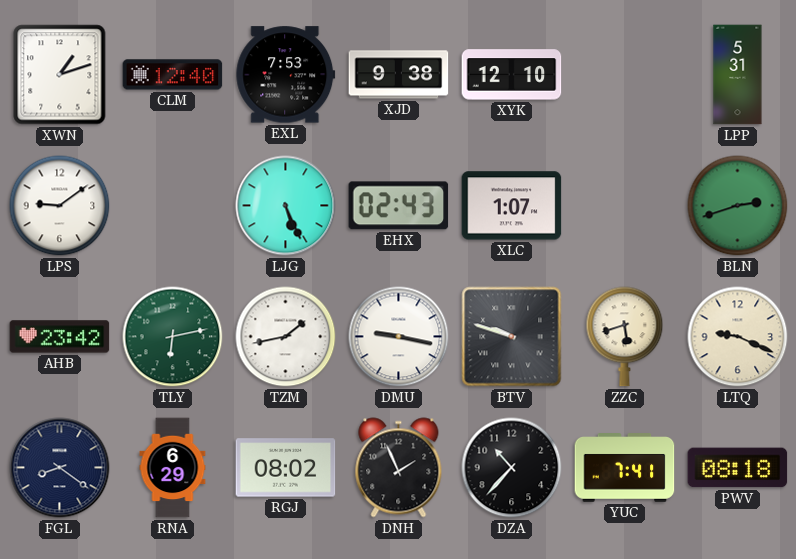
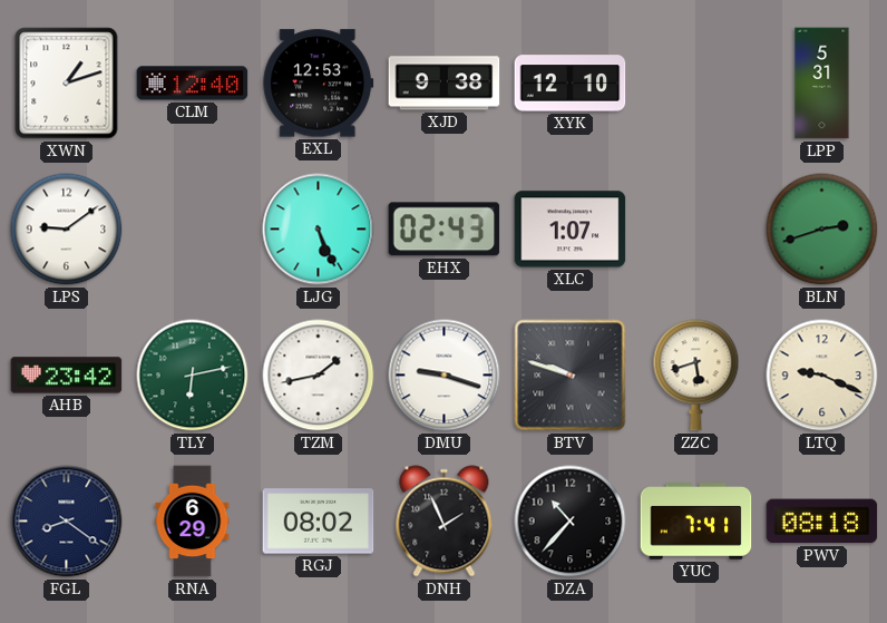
EXL: 7:53 -> 12:53 (319, 84)
DMU: 9:17 -> 9:18 (445, 376)
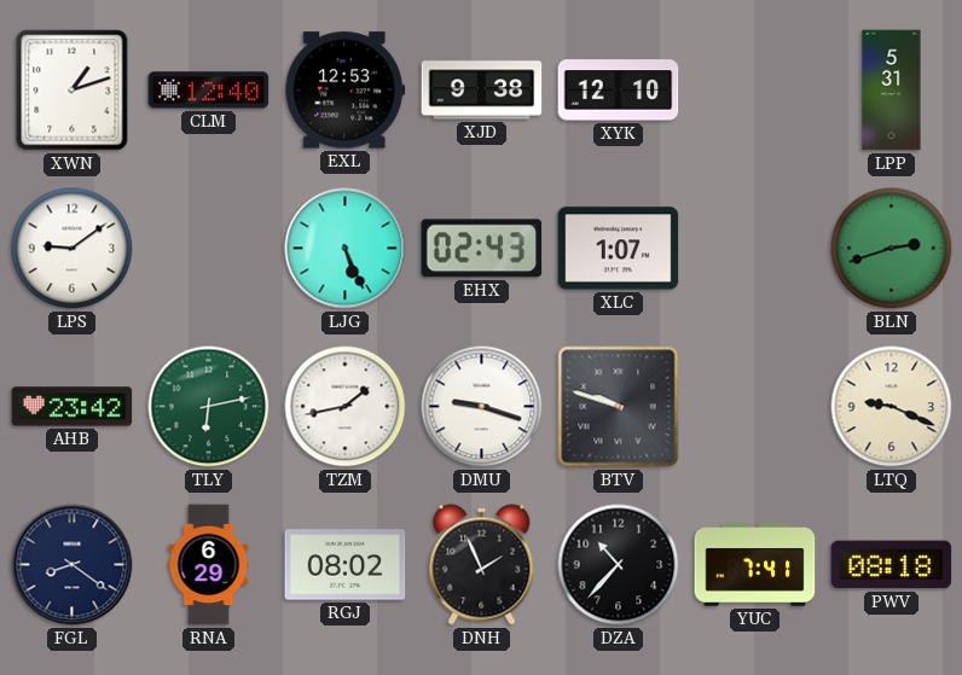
ZZC: 5:42 -> none (696, 376)
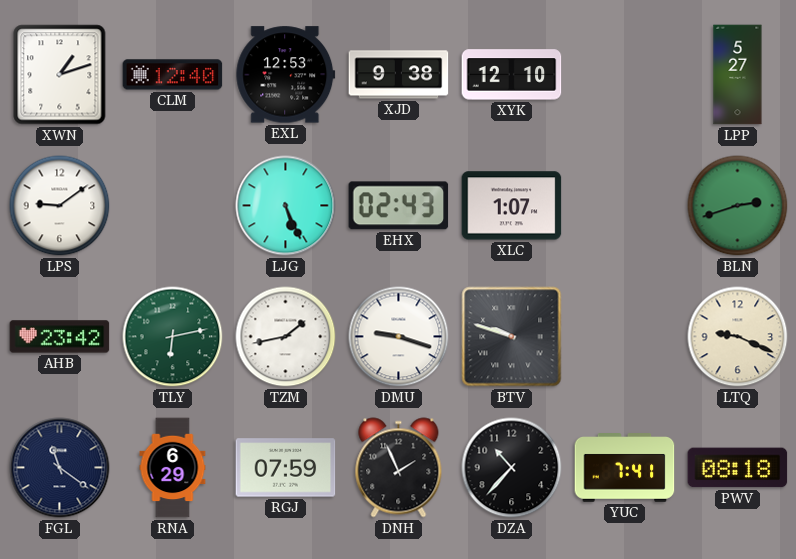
LPP: 5:31 -> 5:27 (738, 75)
FGL: 8:21 -> 11:21 (60, 468)
RGJ: 08:02 -> 07:59 (286, 468)
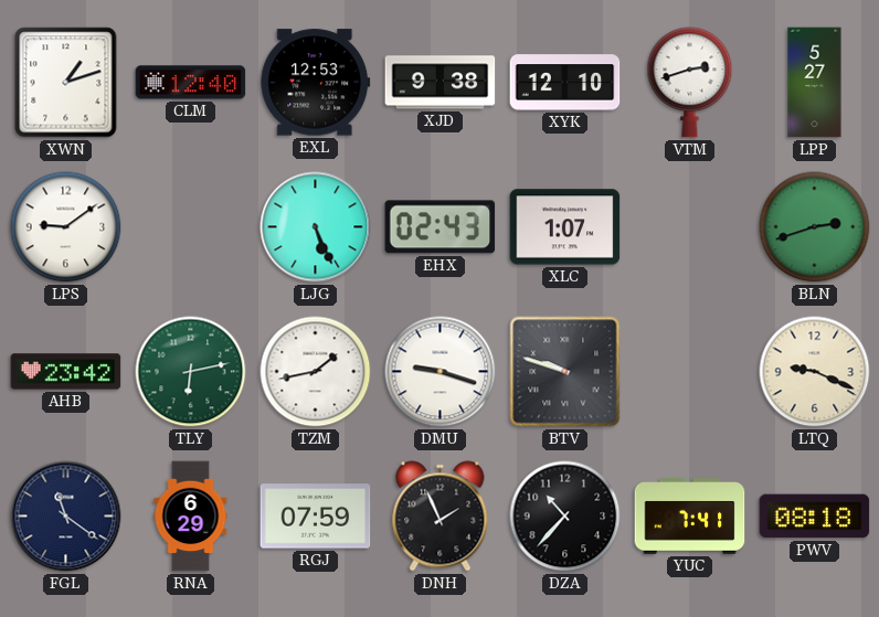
VTM: none -> 2:42 (690, 83)
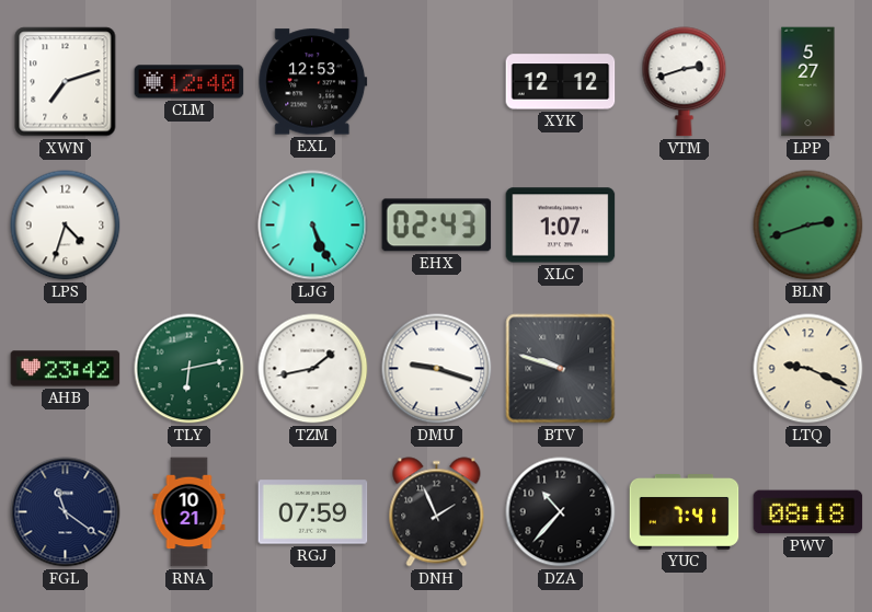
XWN: 1:12 -> 7:12 (66, 82)
XJD: 9:38 -> none (441, 83)
XYK: 12:10 -> 12:12 (561, 82)
LPS: 9:09 -> 4:33 (66, 226)
RNA: 6:29 -> 10:21 (190, 512)
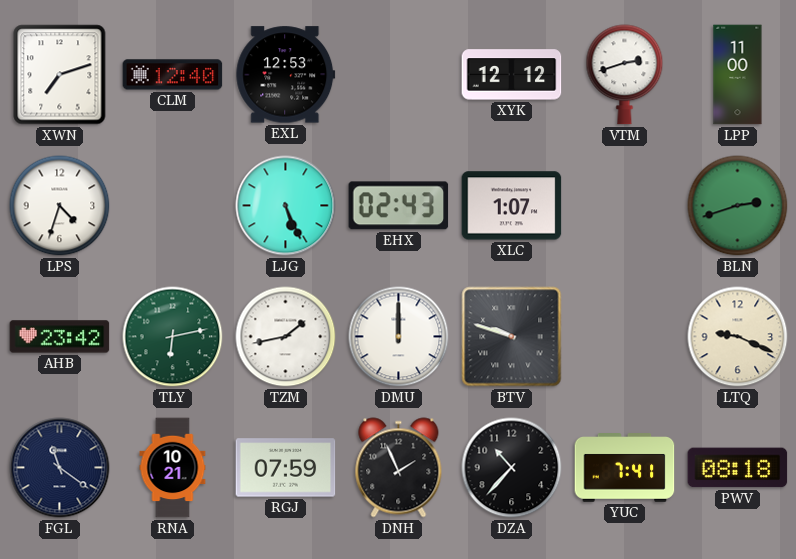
LPP: 5:27 -> 11:00 (738, 75)
DMU: 9:18 -> 12:00 (399, 337)
